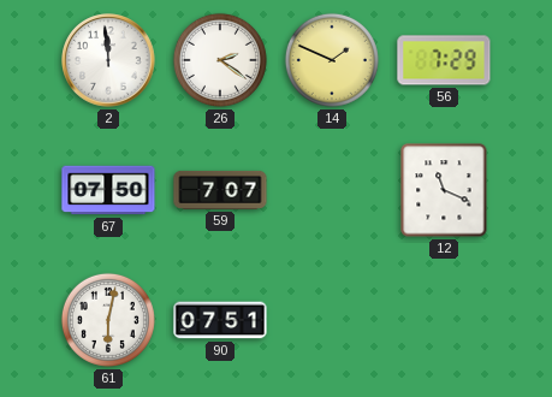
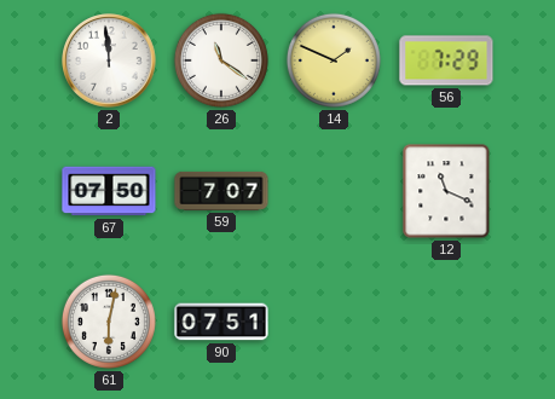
26: 2:21 -> 11:21 (221, 60)
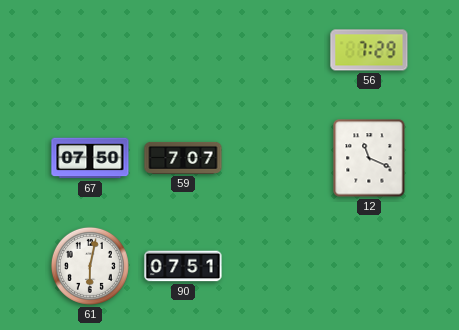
2: 11:59 -> none (109, 60)
26: 11:21 -> none (221, 60)
14: 1:49 -> none (334, 60)
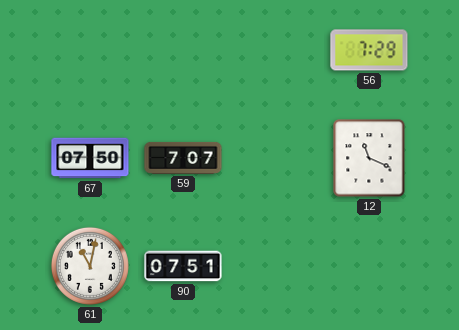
61: 6:02 -> 11:02 (90, 266)
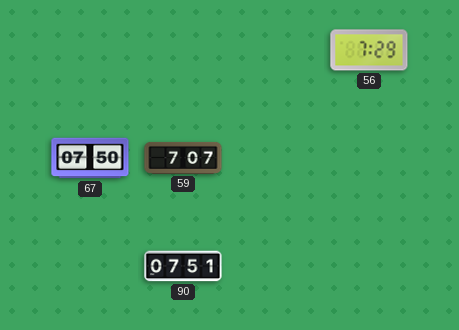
12: 11:19 -> none (369, 158)
61: 11:02 -> none (90, 266)
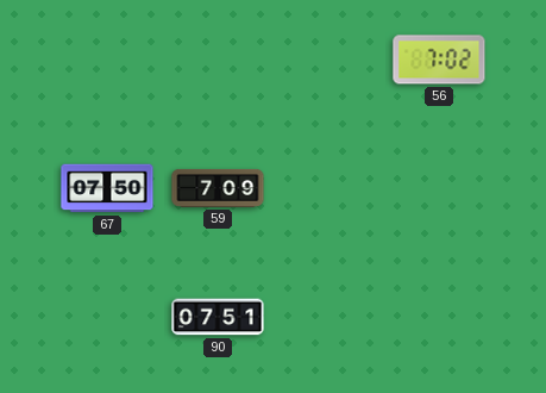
56: 7:29 -> 7:02 (439, 60)
59: 7:07 -> 7:09 (218, 188)
